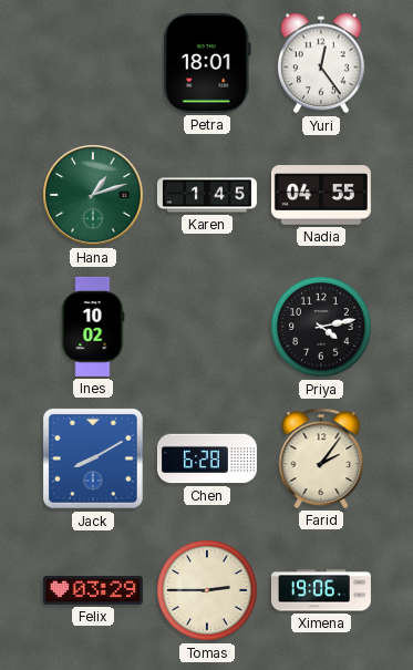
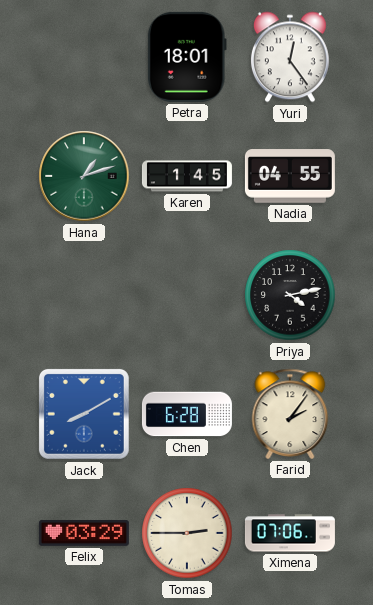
Ines: 10:02 -> none (93, 327)
Ximena: 19:06 -> 07:06 (290, 533)
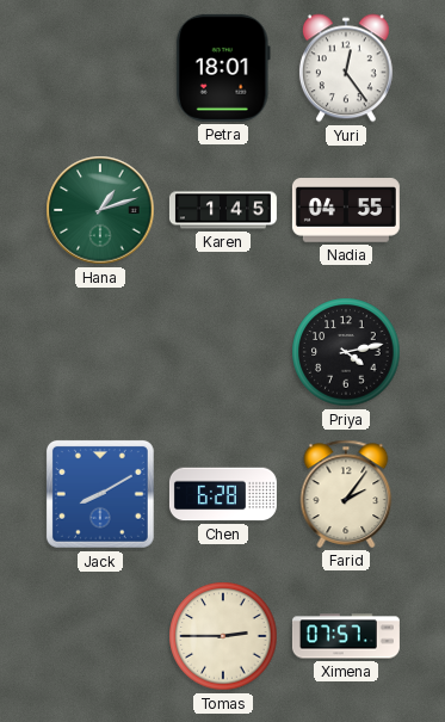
Felix: 03:29 -> none (84, 533)
Ximena: 07:06 -> 07:57 (346, 636)
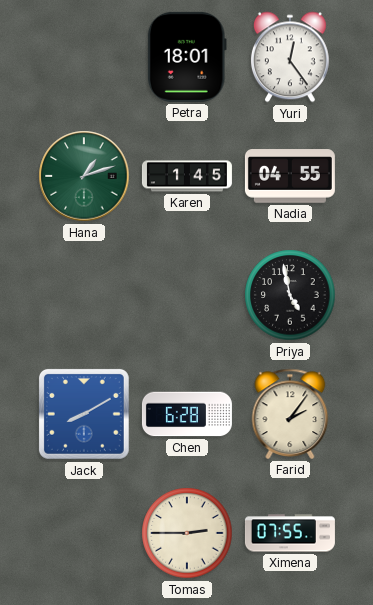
Priya: 4:13 -> 4:58 (290, 295)
Ximena: 07:57 -> 07:55 (290, 533)
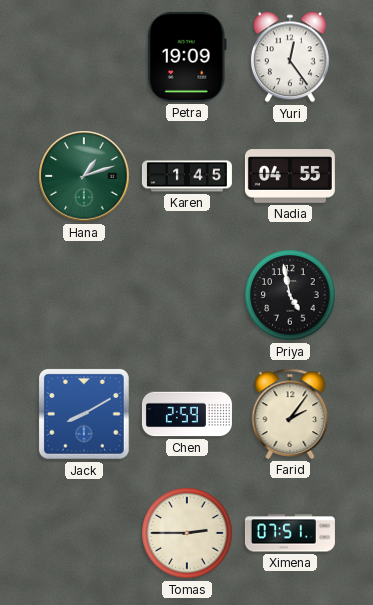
Petra: 18:01 -> 19:09 (187, 57)
Chen: 6:28 -> 2:59 (187, 414)
Ximena: 07:55 -> 07:51 (290, 533)
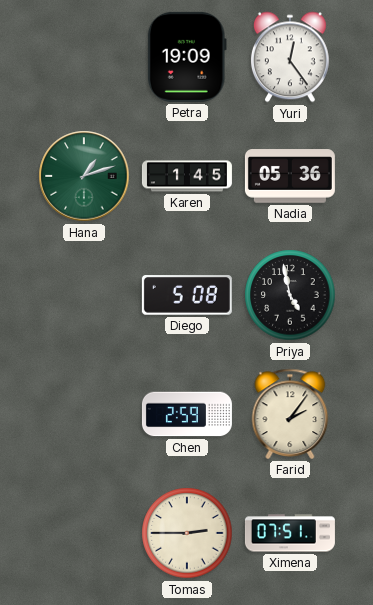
Nadia: 04:55 -> 05:36 (290, 176)
Diego: none -> 5:08 (187, 295)
Jack: 8:10 -> none (84, 414)
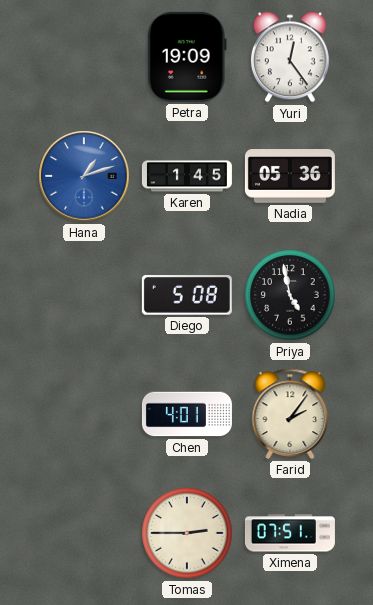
Hana dial: green -> blue (84, 176)
Chen: 2:59 -> 4:01 (187, 414)
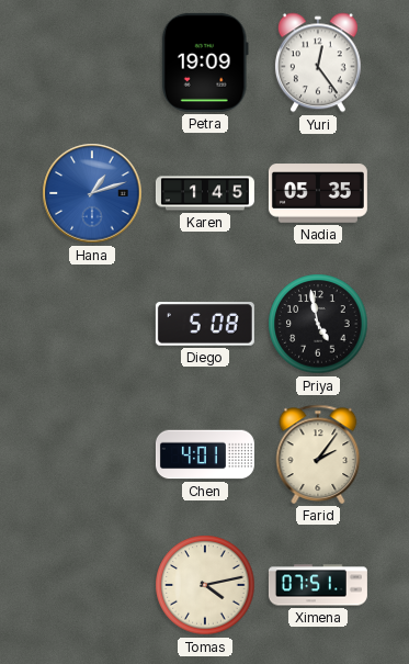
Nadia: 05:36 -> 05:35 (318, 193)
Tomas: 2:45 -> 4:13 (205, 585)
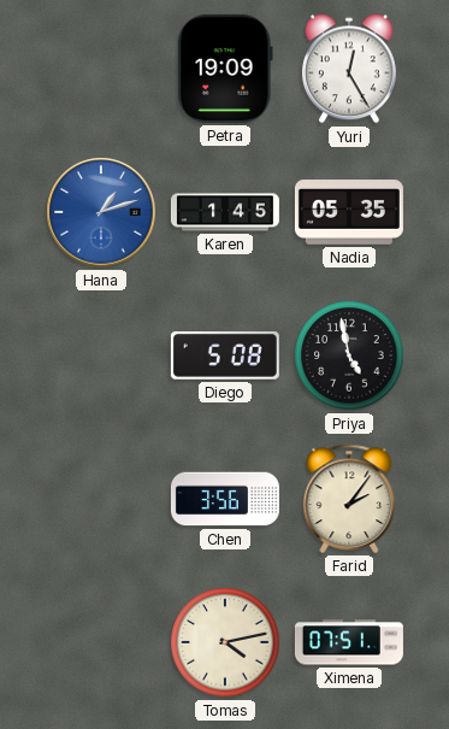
Yuri: 12:24 -> 12:25 (349, 69)
Chen: 4:01 -> 3:56 (225, 499)
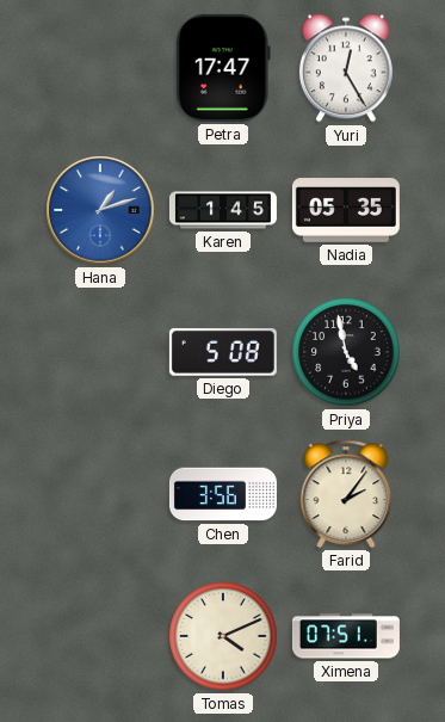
Petra: 19:09 -> 17:47 (223, 68)
Tomas: 4:13 -> 4:11 (223, 636)
